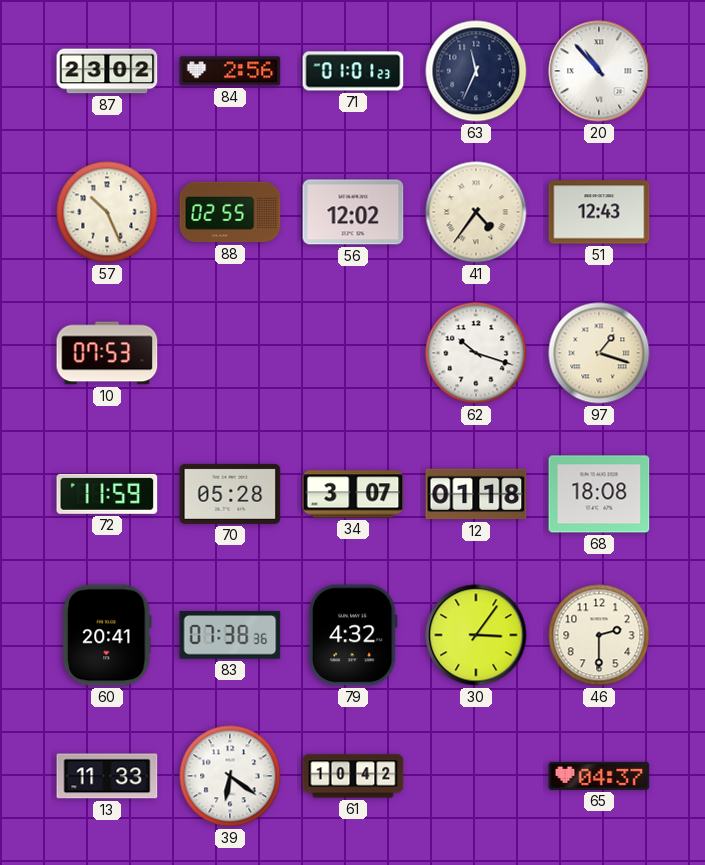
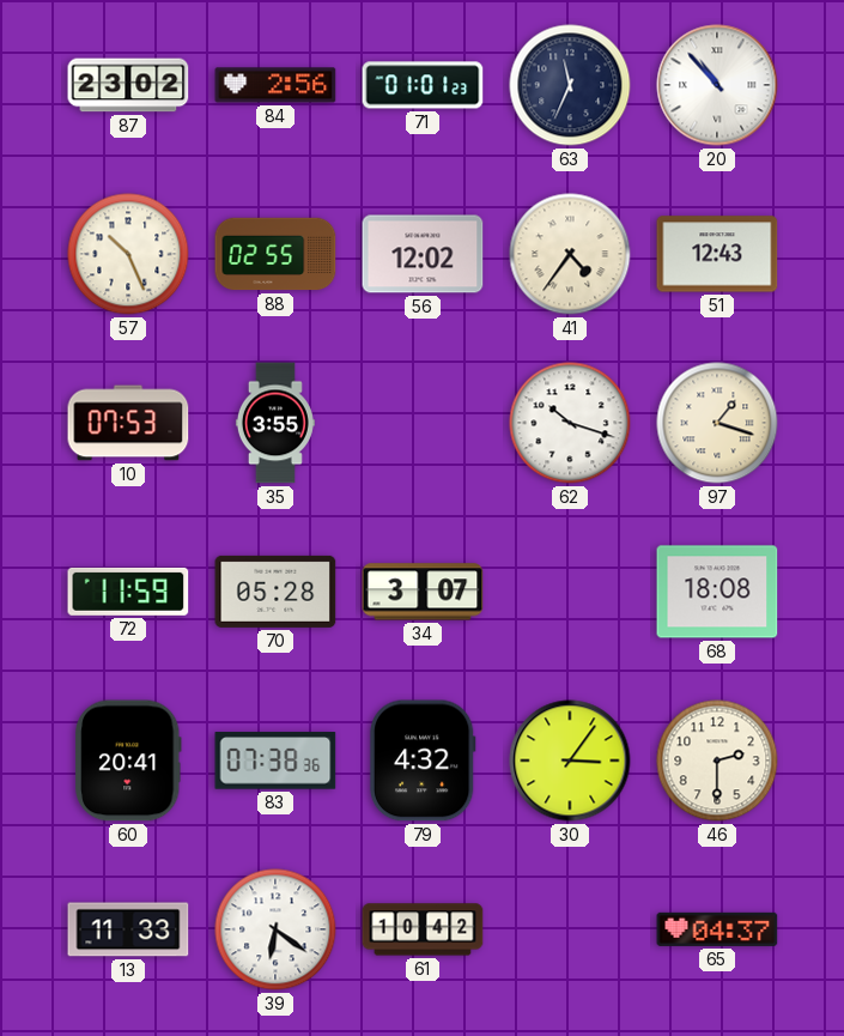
35: none -> 3:55 (275, 423)
12: 01:18 -> none (476, 494)
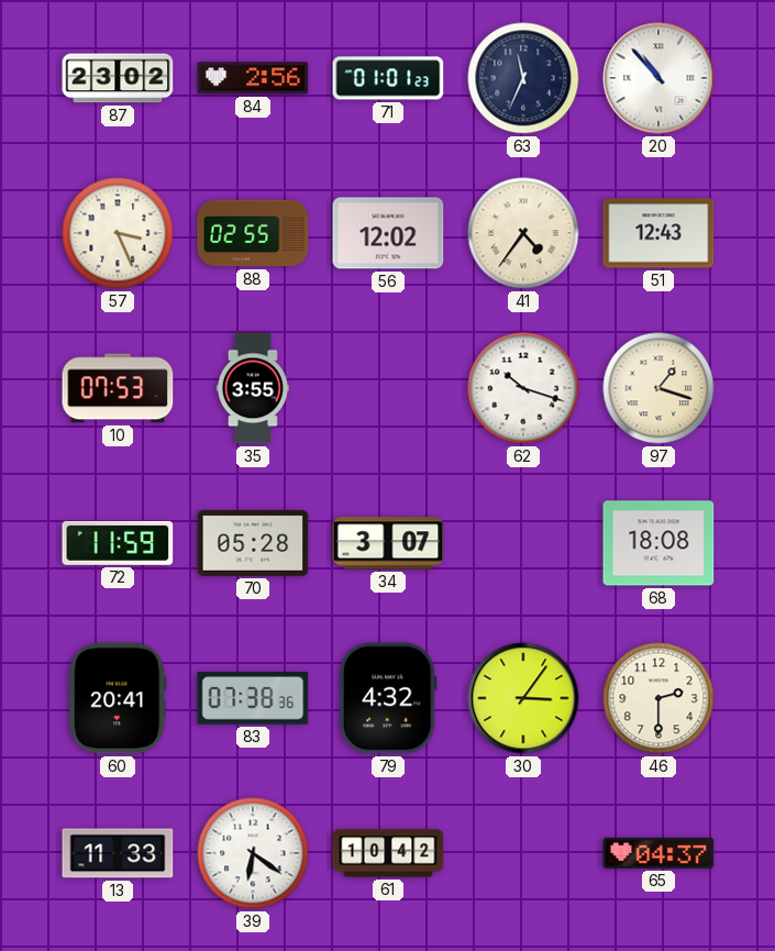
57: 10:26 -> 3:26 (118, 233)
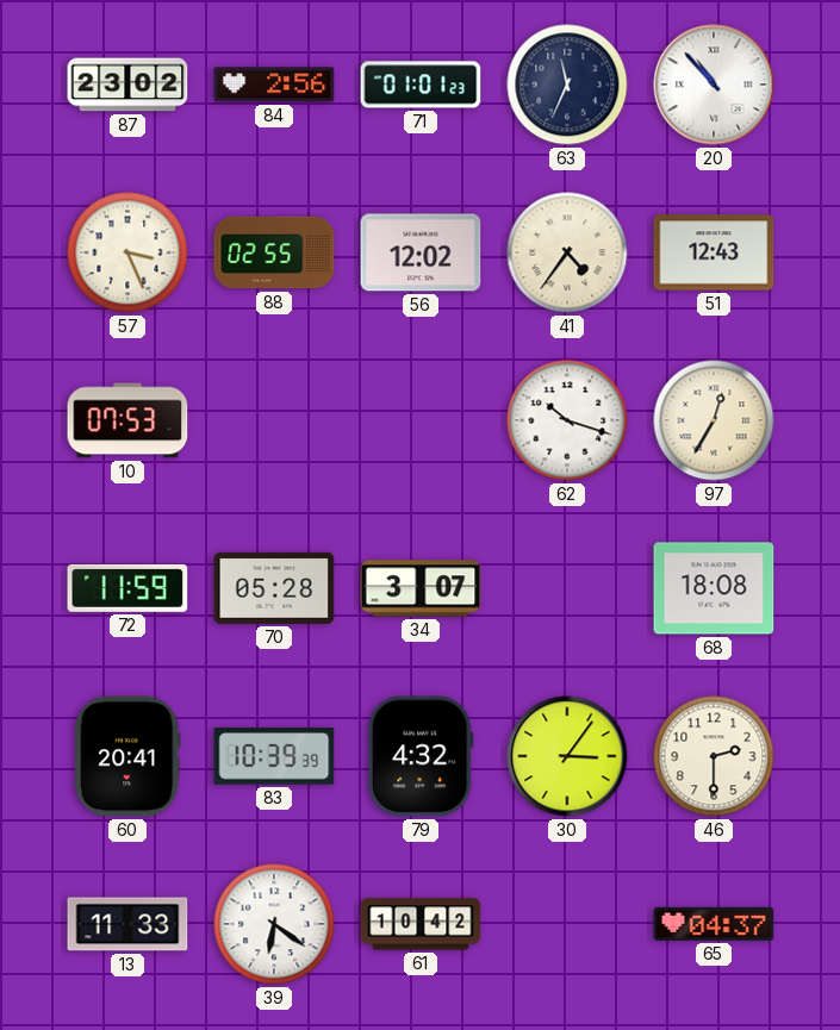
35: 3:55 -> none (253, 388)
97: 1:18 -> 12:35 (714, 420)
83: 07:38 -> 10:39 (274, 756)
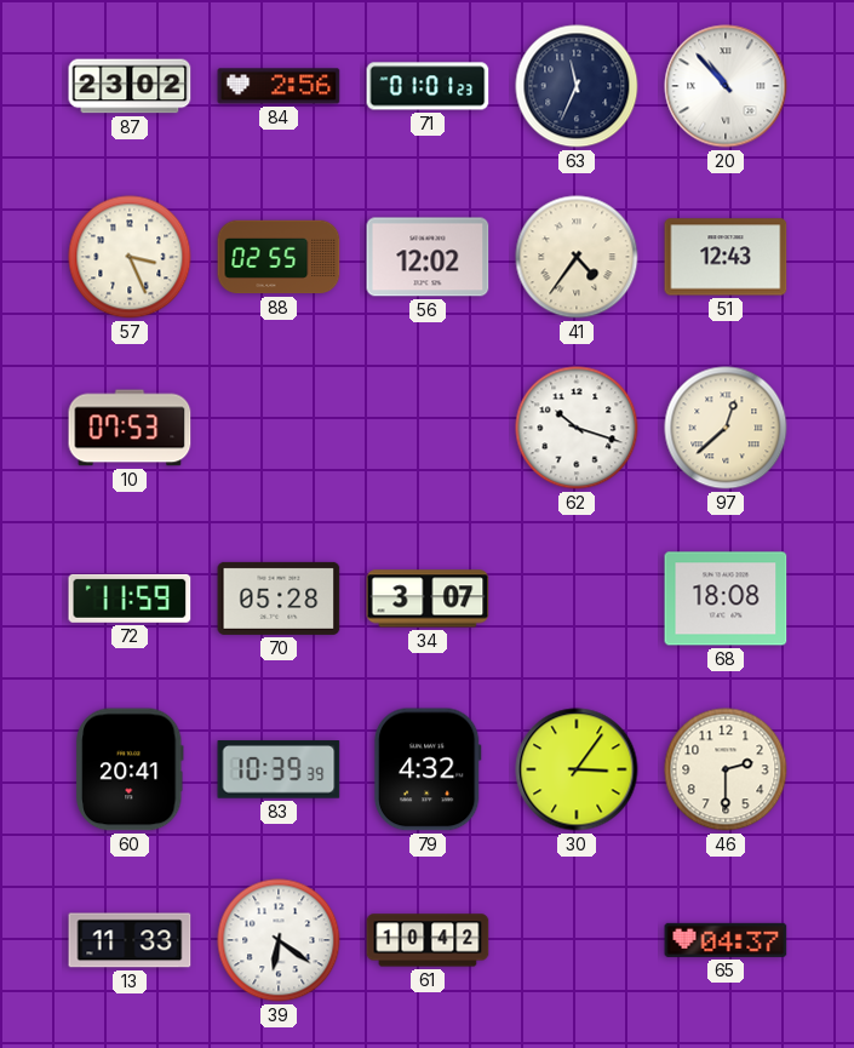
97: 12:35 -> 12:38 (726, 428)
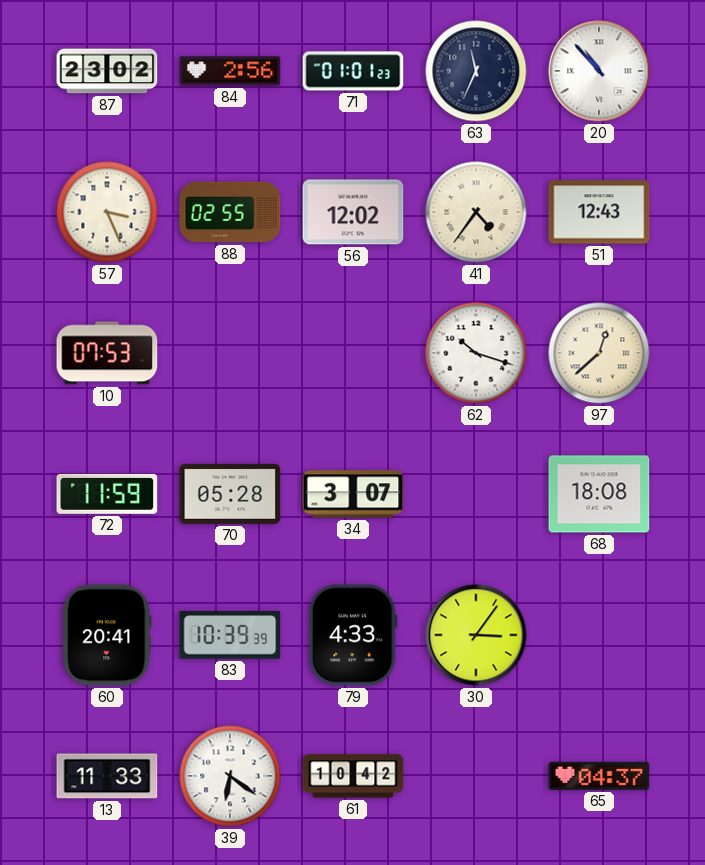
79: 4:32 -> 4:33 (353, 635)
46: 2:30 -> none (726, 769)
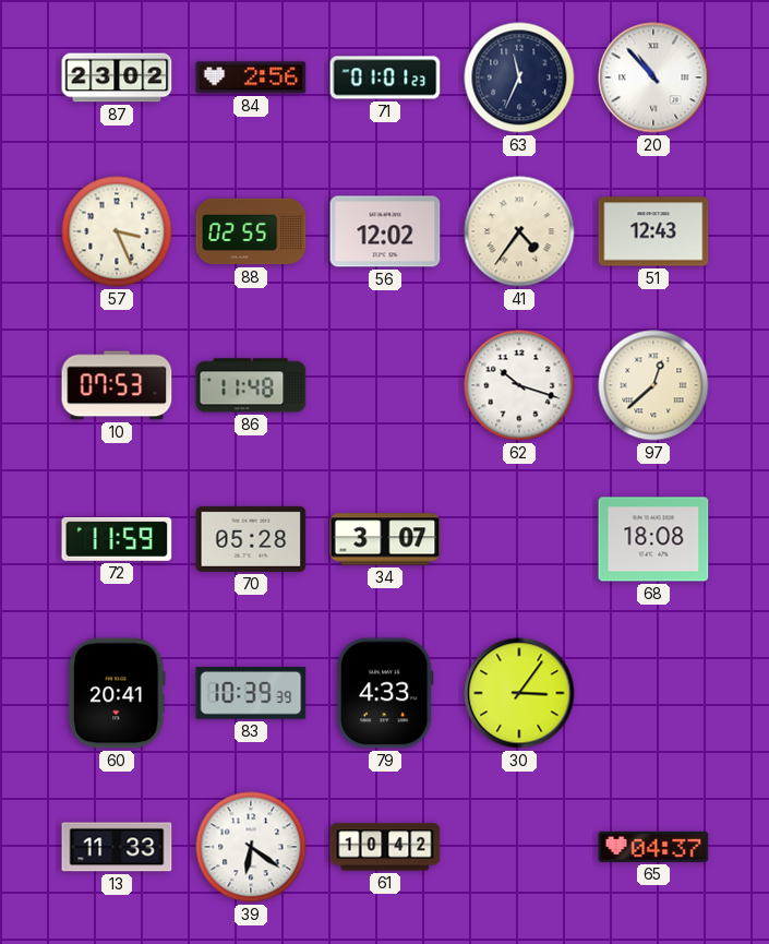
86: none -> 11:48 (251, 385)
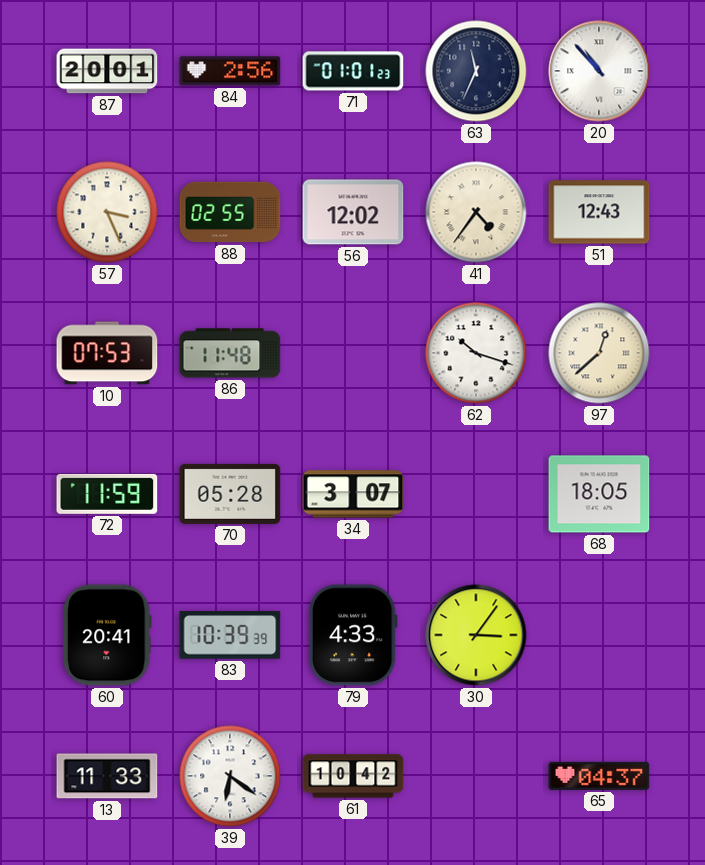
87: 23:02 -> 20:01 (107, 71)
68: 18:08 -> 18:05 (599, 494)
